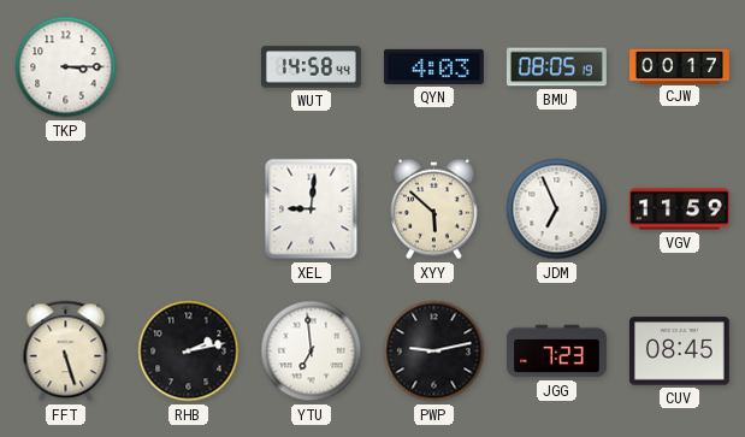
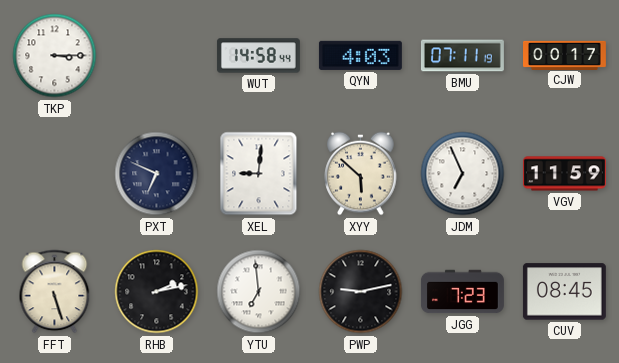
BMU: 08:05 -> 07:11 (462, 56)
PXT: none -> 6:49 (157, 174)
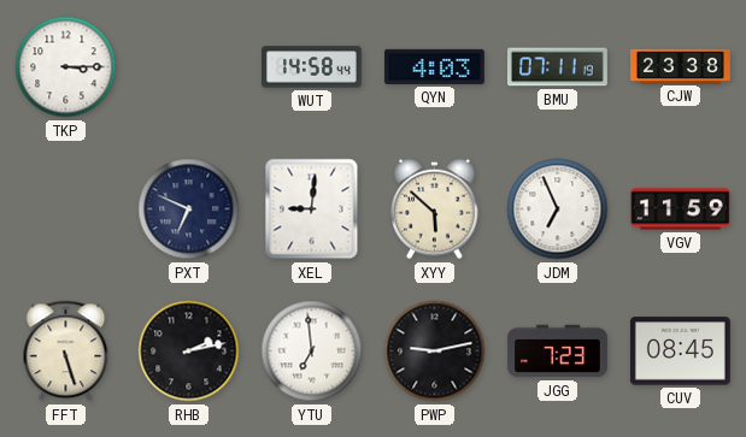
CJW: 00:17 -> 23:38 (681, 66)
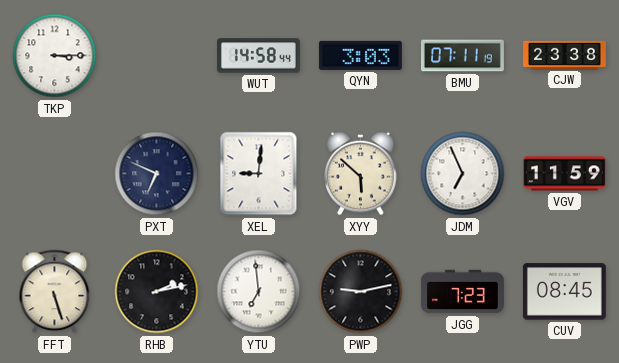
QYN: 4:03 -> 3:03 (360, 55)
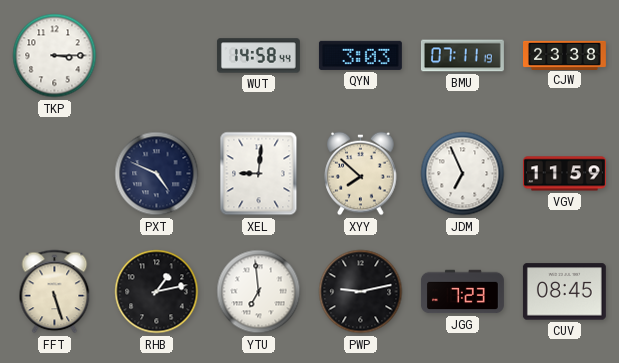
PXT: 6:49 -> 4:49 (157, 174)
XYY: 5:52 -> 7:52 (361, 174)
RHB: 2:13 -> 1:13 (157, 292)
